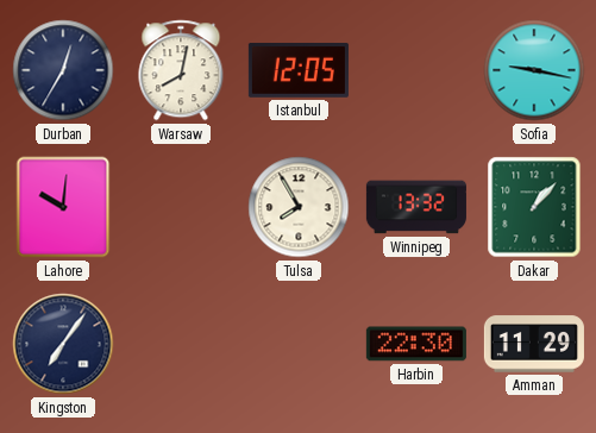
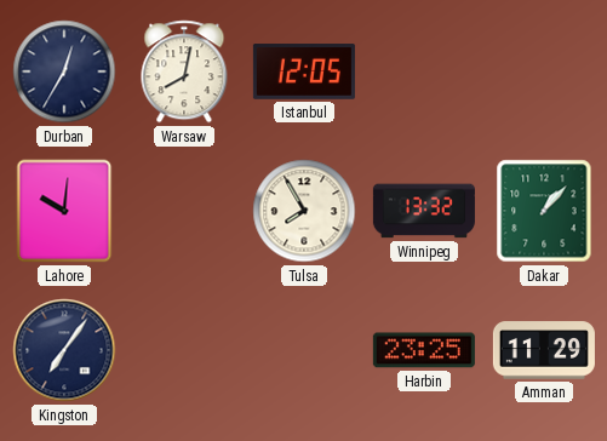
Sofia: 9:17 -> none (534, 70)
Harbin: 22:30 -> 23:25 (424, 350)
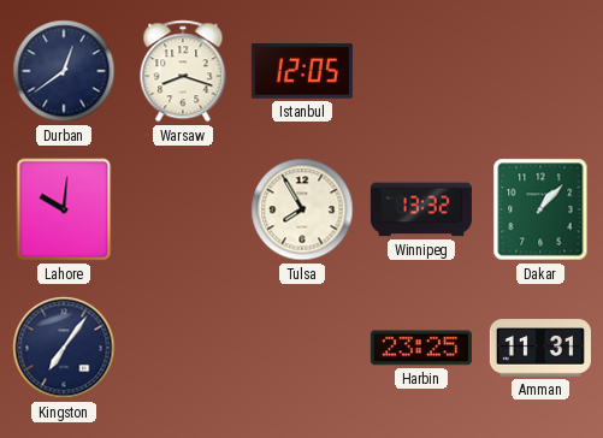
Durban: 12:35 -> 12:39 (64, 71)
Warsaw: 8:02 -> 8:18 (183, 71)
Amman: 11:29 -> 11:31 (540, 348)
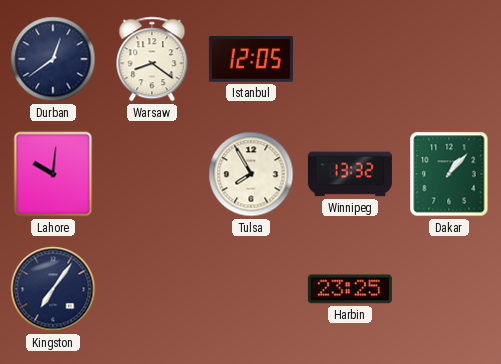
Warsaw: 8:18 -> 8:21 (152, 59)
Amman: 11:31 -> none (540, 348)
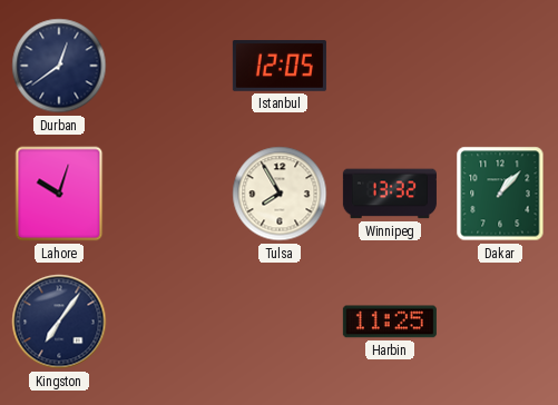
Warsaw: 8:21 -> none (152, 59)
Lahore: 10:01 -> 10:03 (59, 194)
Harbin: 23:25 -> 11:25 (390, 322)
